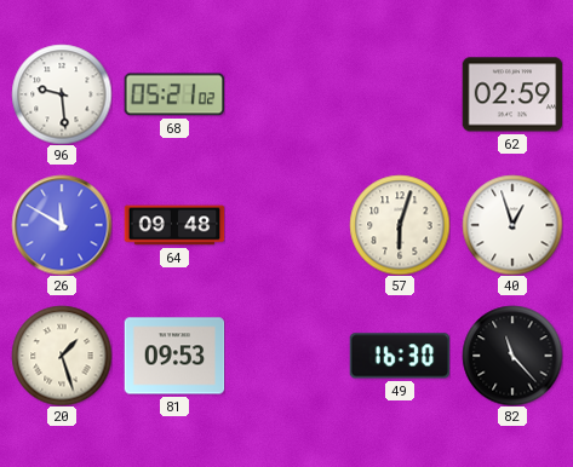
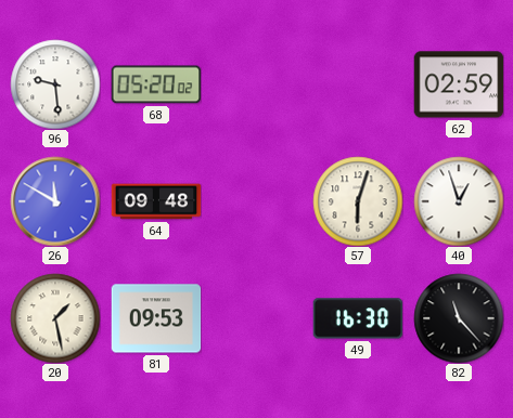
68: 05:21 -> 05:20 (156, 84)
20: 1:27 -> 1:28 (55, 318)
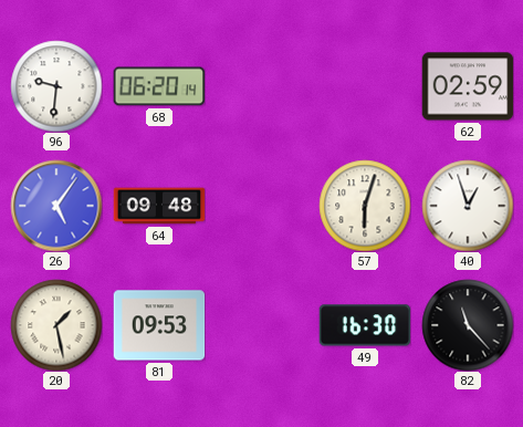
96: 9:29 -> 9:31 (56, 86)
68: 05:20 -> 06:20 (159, 86)
26: 11:50 -> 5:06 (56, 206)
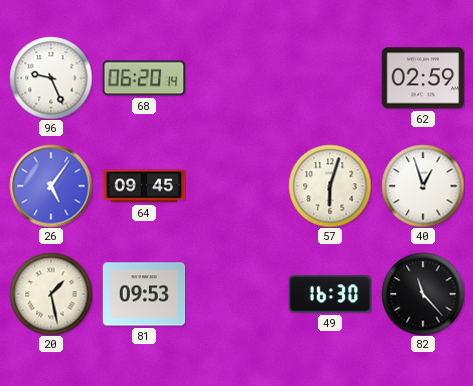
96: 9:31 -> 9:26 (51, 78)
64: 09:48 -> 09:45 (144, 186)
